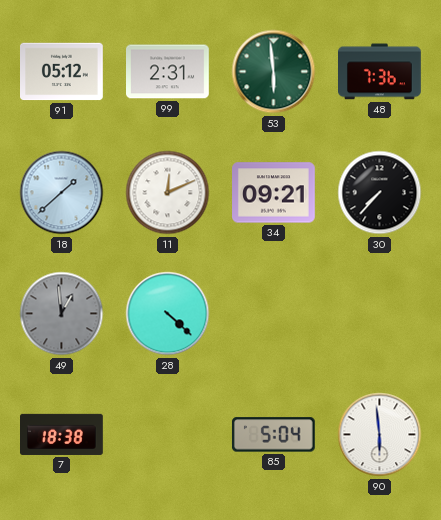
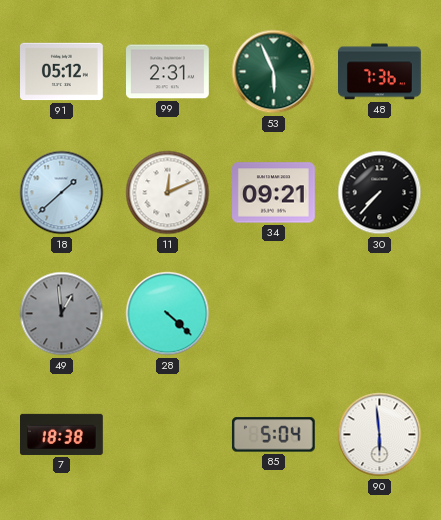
53: 5:59 -> 5:56 (274, 72)
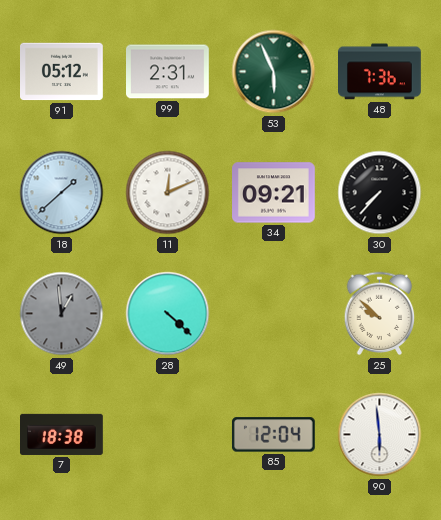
25: none -> 9:52 (380, 314)
85: 5:04 -> 12:04 (273, 435)
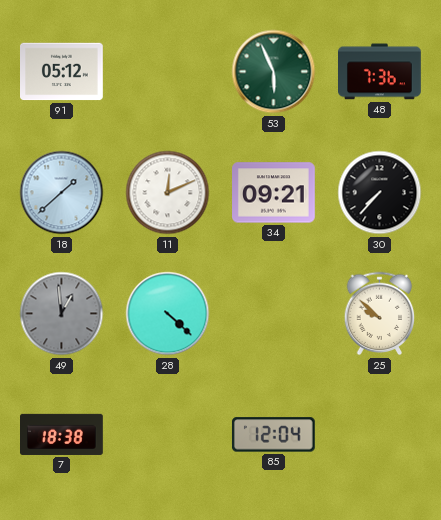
99: 2:31 -> none (168, 72)
90: 5:59 -> none (380, 435)
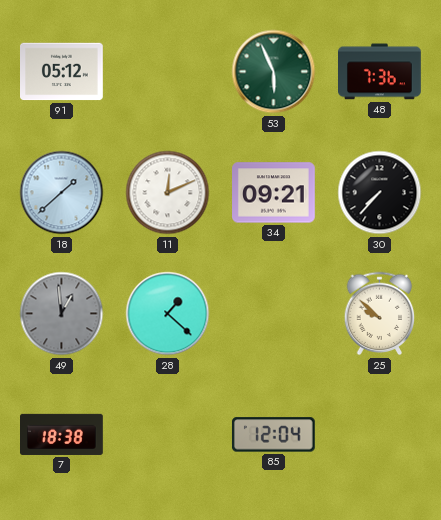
28: 4:22 -> 1:22 (168, 314)
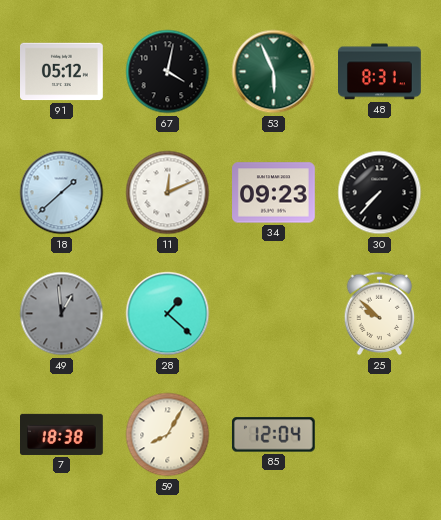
67: none -> 4:02 (168, 72)
48: 7:36 -> 8:31 (380, 72)
34: 09:21 -> 09:23 (274, 193)
59: none -> 8:05 (168, 435)
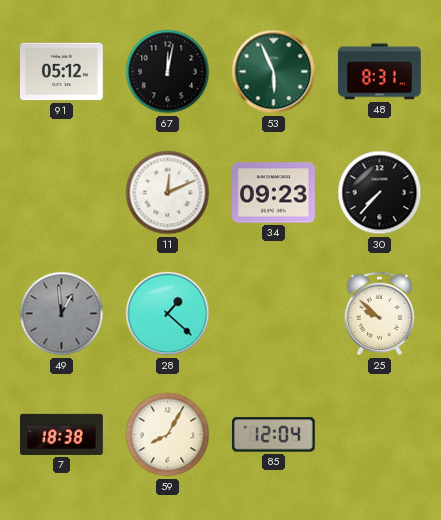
67: 4:02 -> 12:02 (168, 72)
18: 1:38 -> none (62, 193)
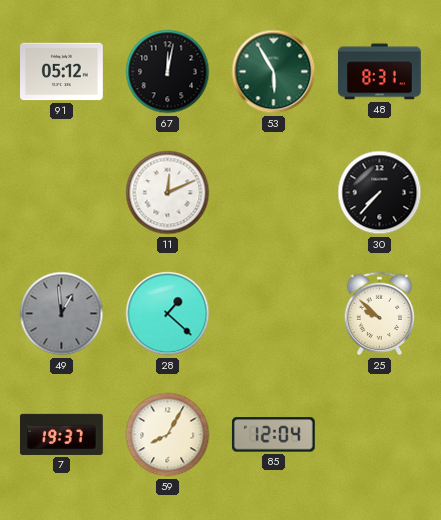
53: 5:56 -> 5:55 (274, 72)
34: 09:23 -> none (274, 193)
7: 18:38 -> 19:37 (62, 434)
